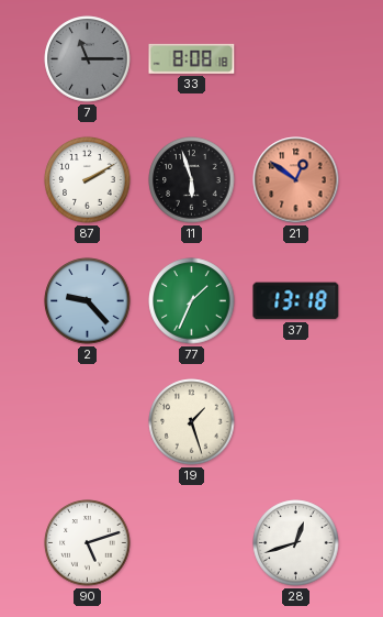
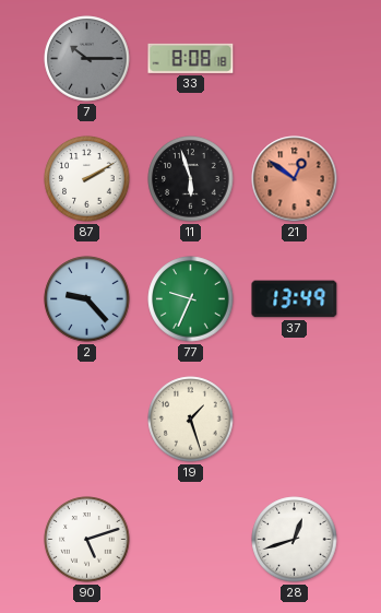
7: 11:15 -> 10:15 (87, 59)
77: 1:34 -> 9:34 (191, 299)
37: 13:18 -> 13:49 (295, 299)
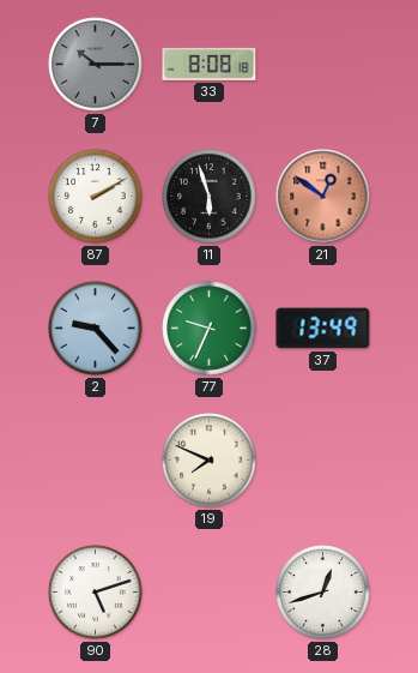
19: 1:27 -> 7:49 (210, 461)
